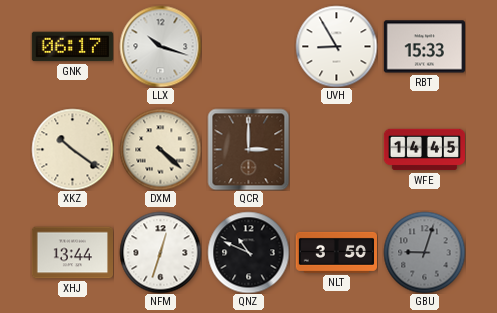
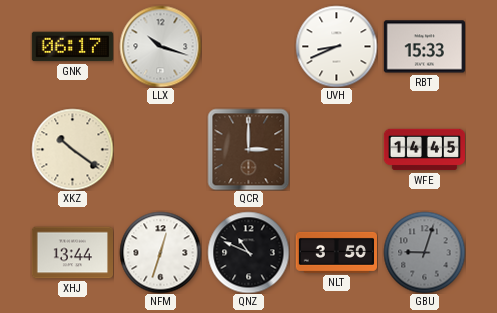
UVH: 8:55 -> 8:41 (336, 46)
DXM: 4:22 -> none (160, 149)
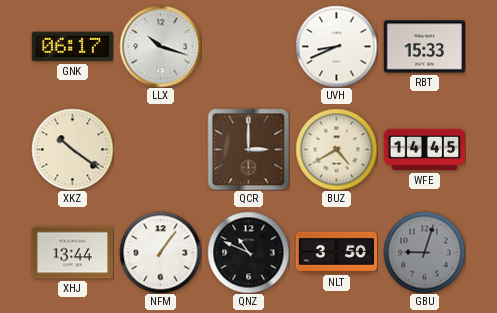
BUZ: none -> 4:40 (336, 149)
NFM: 12:33 -> 1:06 (160, 252)
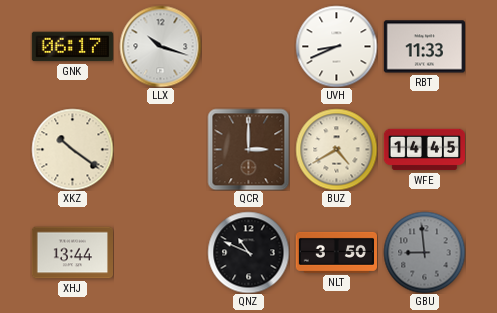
RBT: 15:33 -> 11:33 (424, 47)
NFM: 1:06 -> none (160, 252)
GBU: 9:03 -> 8:59 (424, 252)
